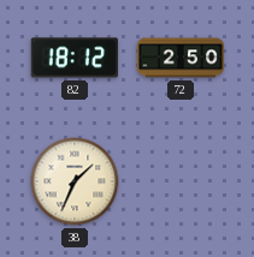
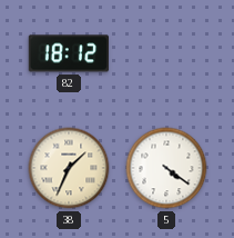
72: 2:50 -> none (181, 58)
5: none -> 4:21 (166, 168)
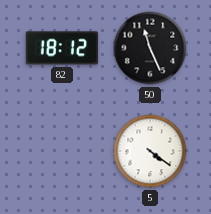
50: none -> 11:26 (150, 48)
38: 1:34 -> none (69, 168)
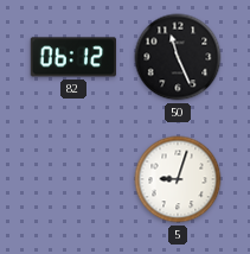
82: 18:12 -> 06:12 (72, 57)
5: 4:21 -> 9:03 (178, 179)
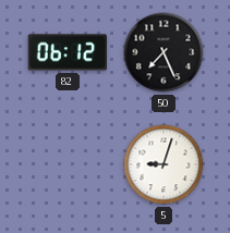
50: 11:26 -> 7:26 (164, 52)
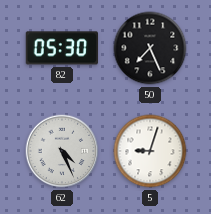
82: 06:12 -> 05:30 (61, 48)
62: none -> 4:26 (62, 151)
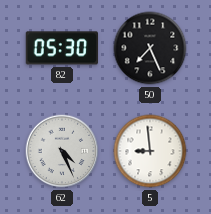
5: 9:03 -> 8:59 (150, 151)
